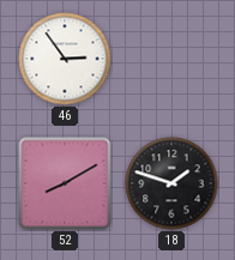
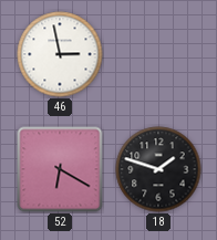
46: 2:54 -> 2:58 (60, 54)
52: 8:10 -> 6:20 (60, 169)
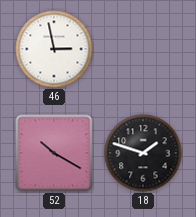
52: 6:20 -> 10:20 (54, 153)
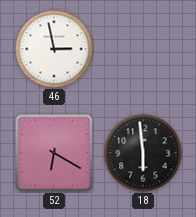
52: 10:20 -> 6:20 (54, 153)
18: 1:48 -> 5:59 (143, 153)
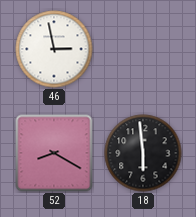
52: 6:20 -> 8:20 (54, 153)
